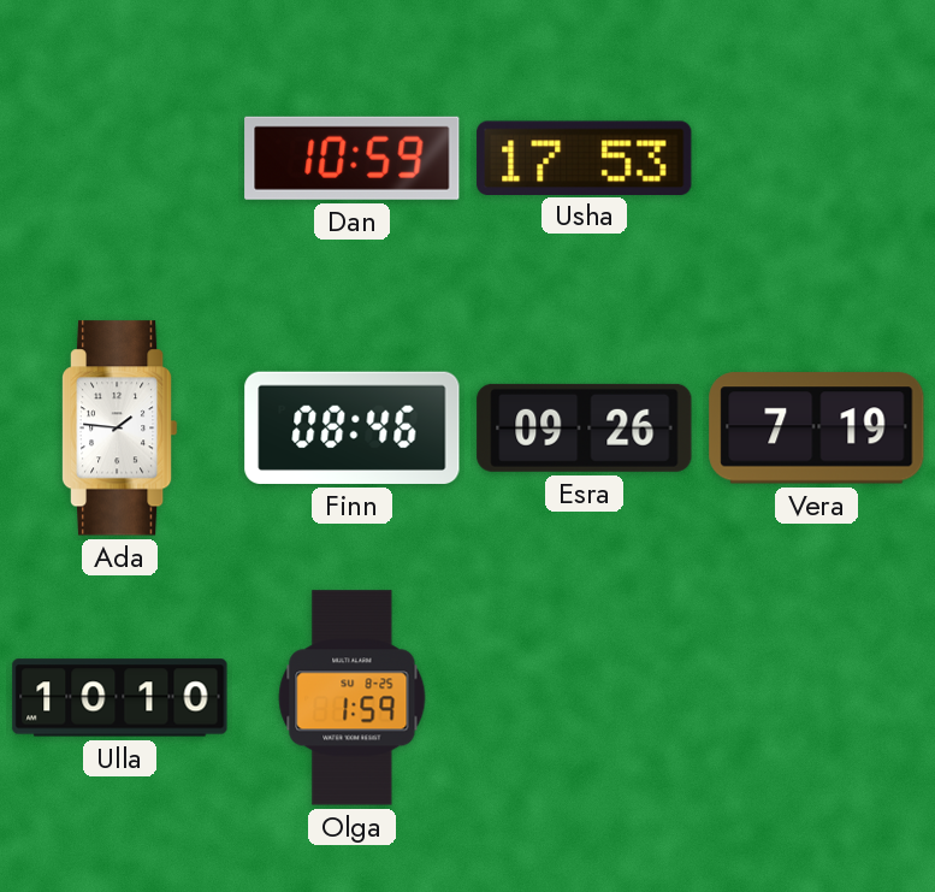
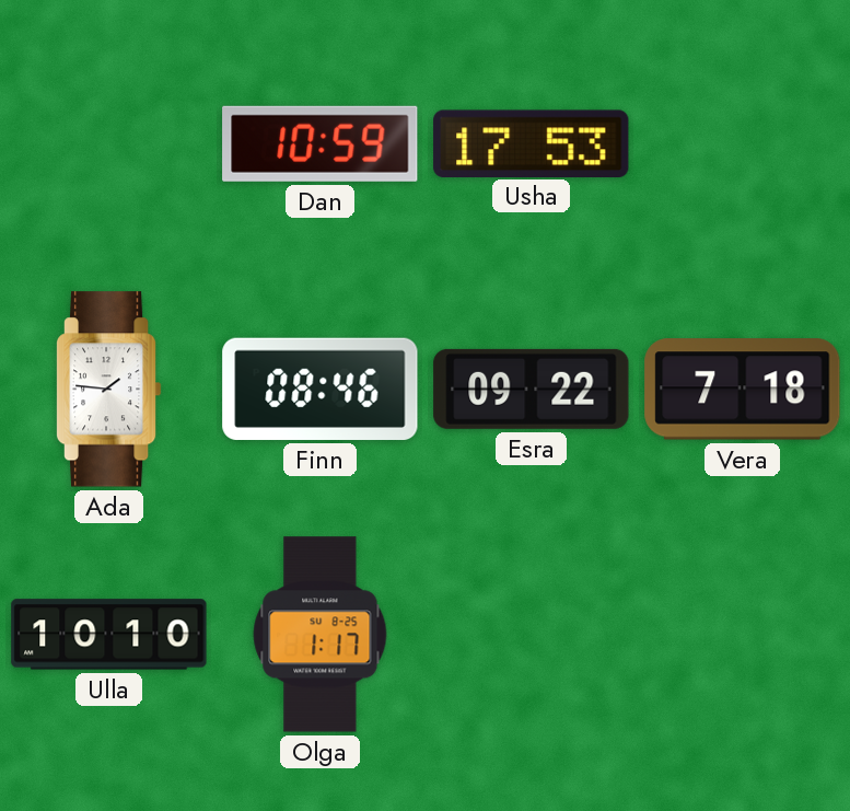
Esra: 09:26 -> 09:22 (532, 389)
Vera: 7:19 -> 7:18 (743, 390)
Olga: 1:59 -> 1:17 (321, 635)
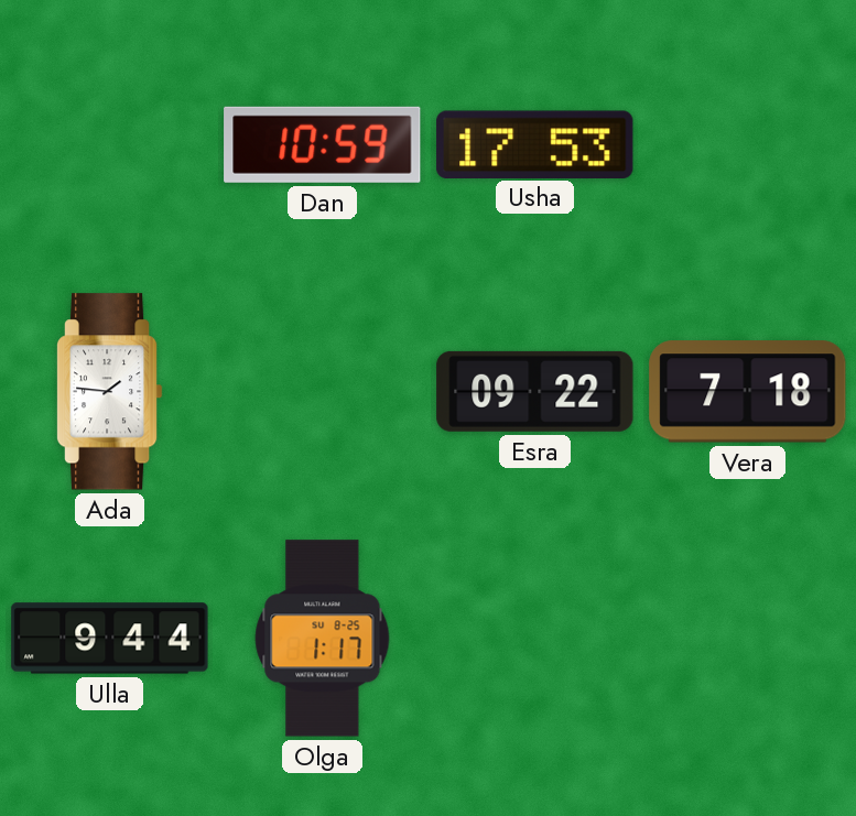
Finn: 08:46 -> none (321, 389)
Ulla: 10:10 -> 9:44 (110, 639)
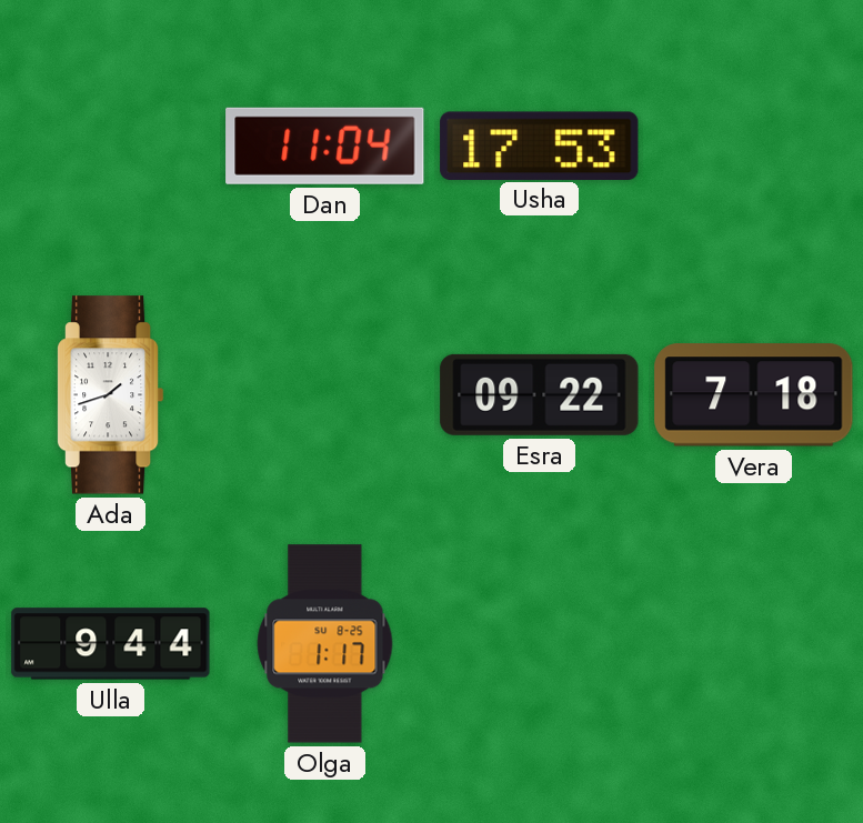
Dan: 10:59 -> 11:04 (325, 145)
Ada: 1:46 -> 1:42 (110, 395)
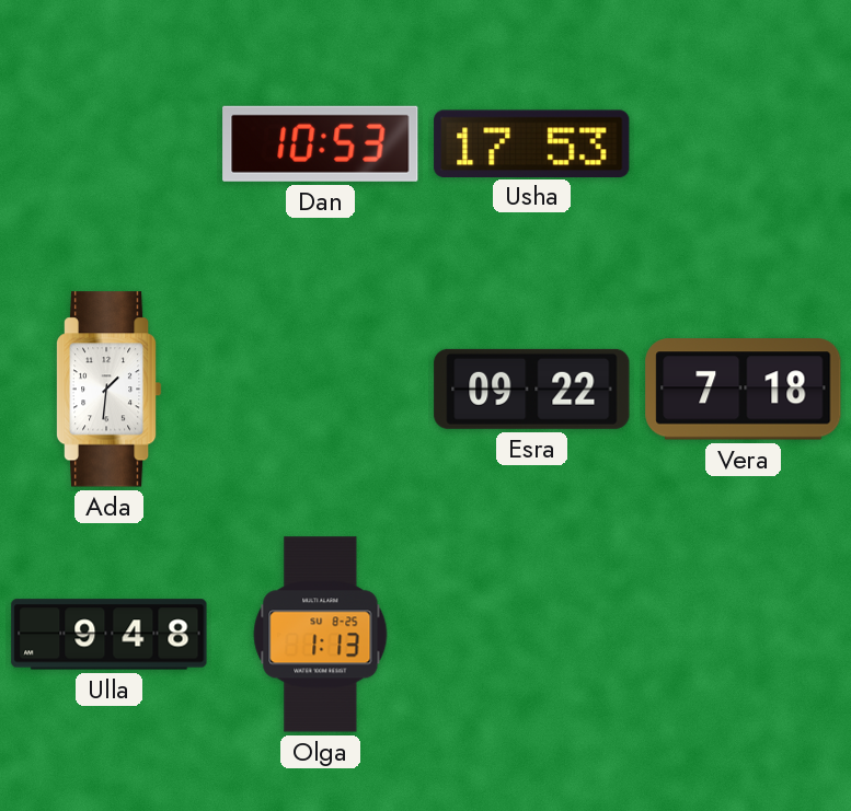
Dan: 11:04 -> 10:53 (321, 143)
Ada: 1:42 -> 1:31 (108, 390)
Ulla: 9:44 -> 9:48 (110, 635)
Olga: 1:17 -> 1:13 (321, 635)
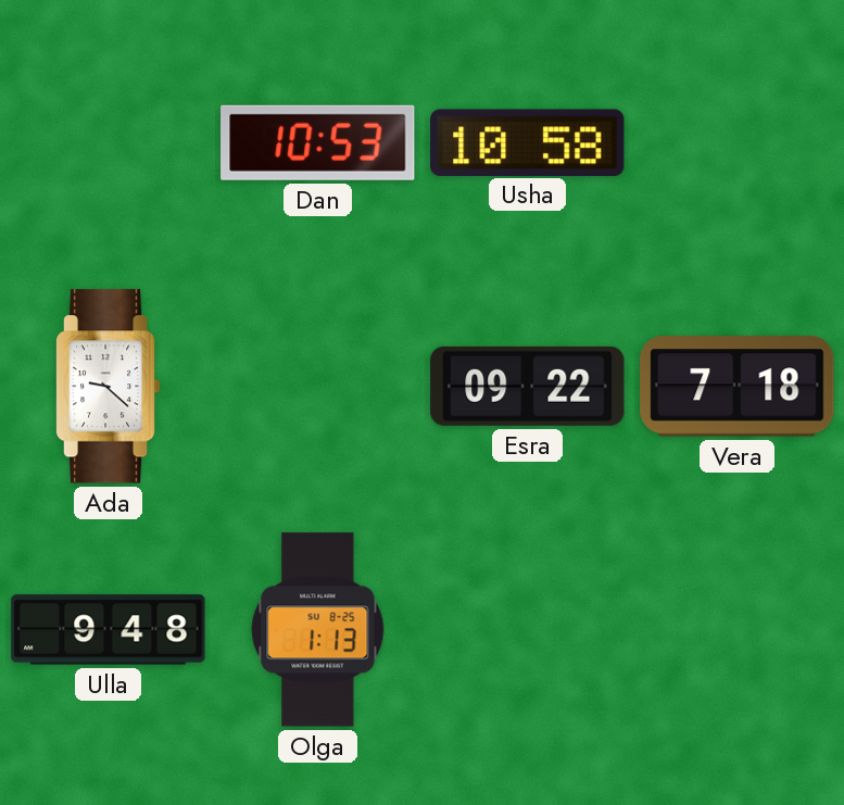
Usha: 17:53 -> 10:58 (528, 142)
Ada: 1:31 -> 9:22 (108, 387)
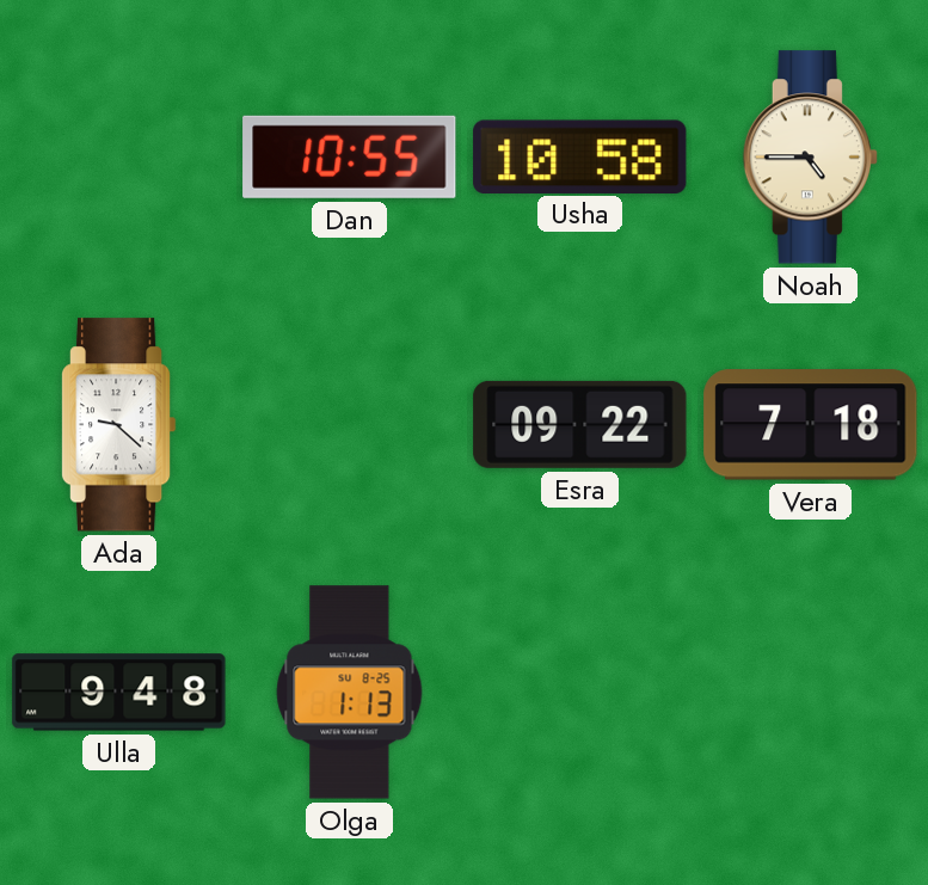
Dan: 10:53 -> 10:55 (350, 156)
Noah: none -> 4:45 (810, 158)
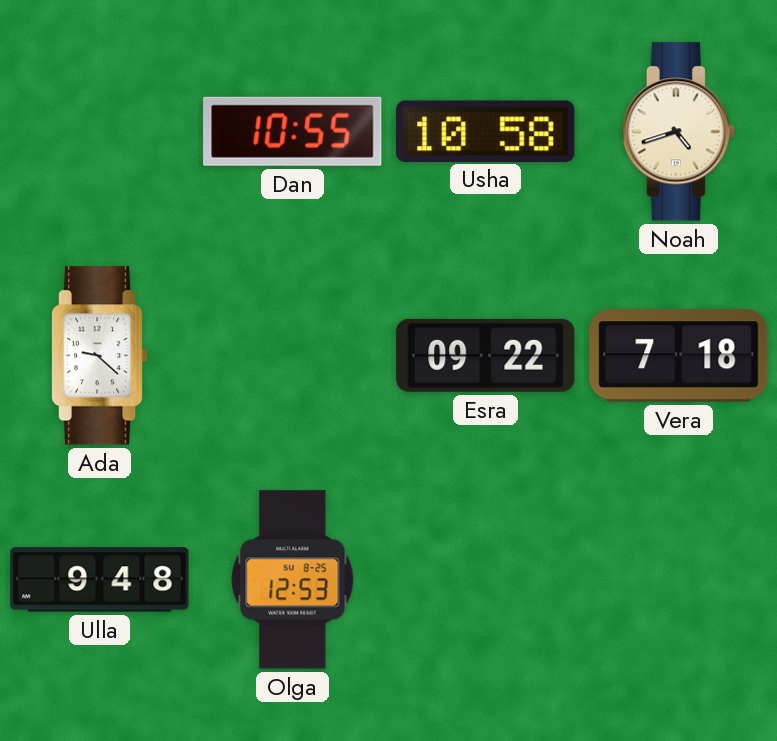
Noah: 4:45 -> 4:42 (678, 132)
Olga: 1:13 -> 12:53 (293, 580)
